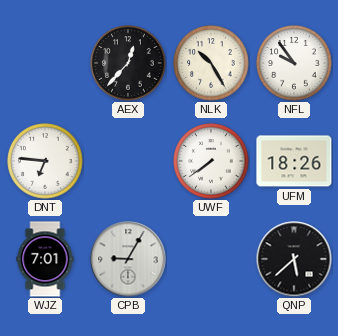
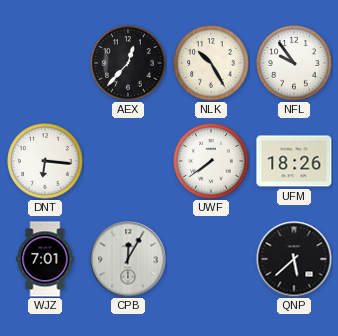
DNT: 6:46 -> 6:16 (45, 161)
CPB: 9:05 -> 12:05 (128, 259)
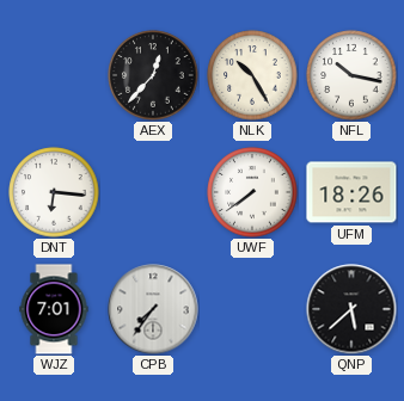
NFL: 9:54 -> 10:17 (351, 75)
CPB: 12:05 -> 7:36 (153, 309)
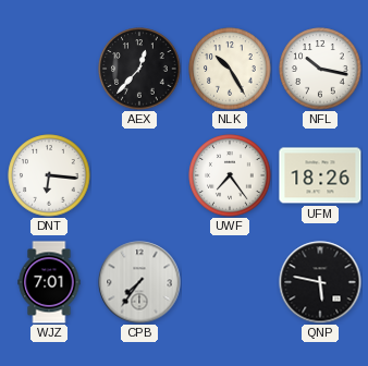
UWF: 7:39 -> 7:24 (230, 175)
QNP: 5:38 -> 5:47 (320, 282)
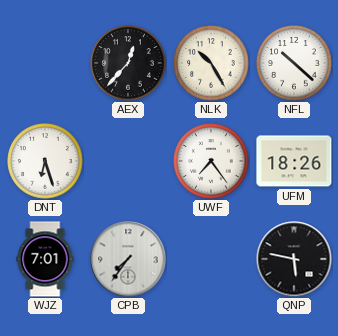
NFL: 10:17 -> 10:22 (294, 63)
DNT: 6:16 -> 6:27 (45, 161)
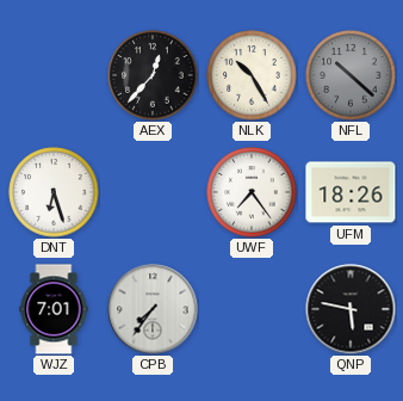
NFL dial: white -> grey (351, 75)
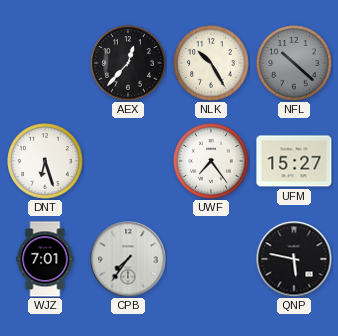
UFM: 18:26 -> 15:27 (294, 161)
